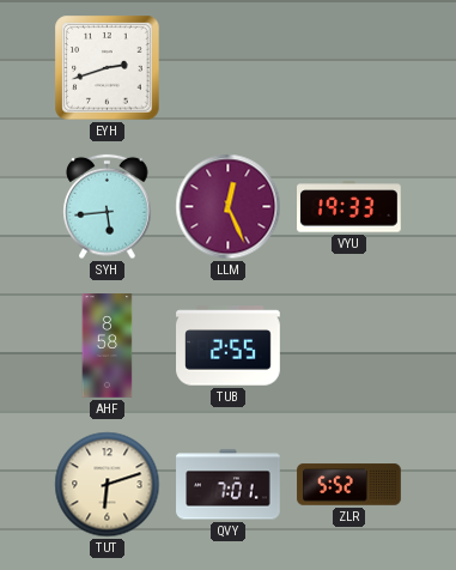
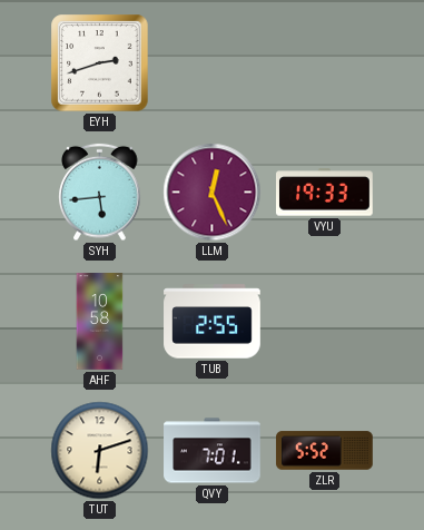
AHF: 8:58 -> 10:58 (100, 322)
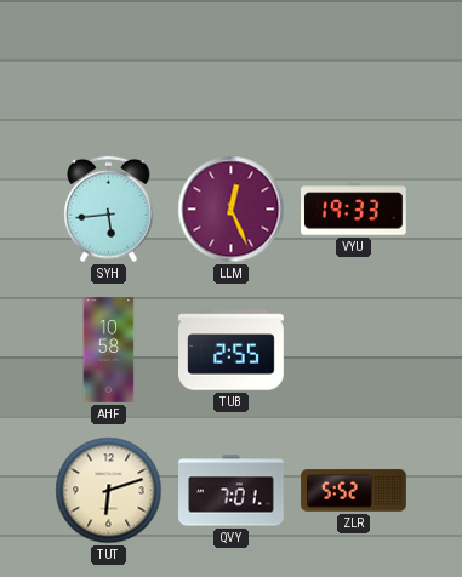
EYH: 2:42 -> none (100, 63)
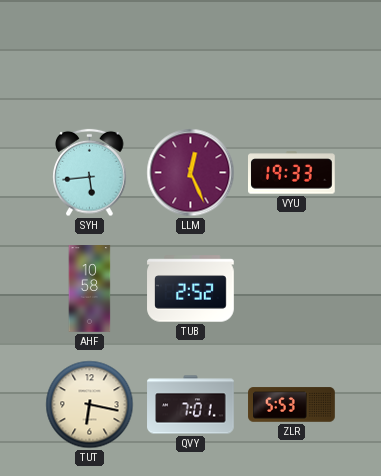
TUB: 2:55 -> 2:52 (191, 289)
TUT: 6:12 -> 6:17 (90, 405)
ZLR: 5:52 -> 5:53 (292, 405)
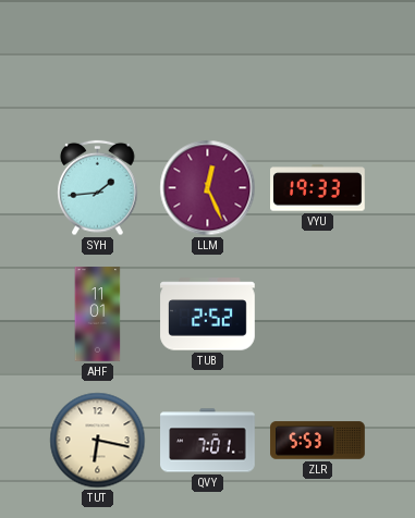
SYH: 5:44 -> 1:44 (98, 188)
AHF: 10:58 -> 11:01 (98, 314)
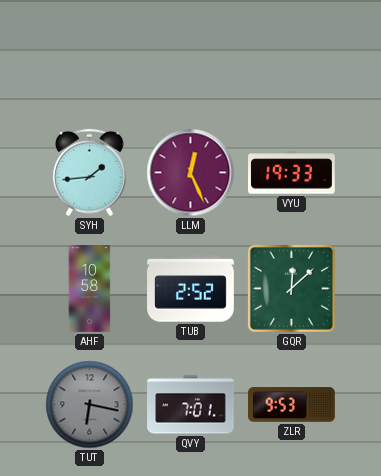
AHF: 11:01 -> 10:58 (90, 289)
GQR: none -> 12:08 (291, 288)
TUT dial: cream -> grey (90, 405)
ZLR: 5:53 -> 9:53 (292, 405)
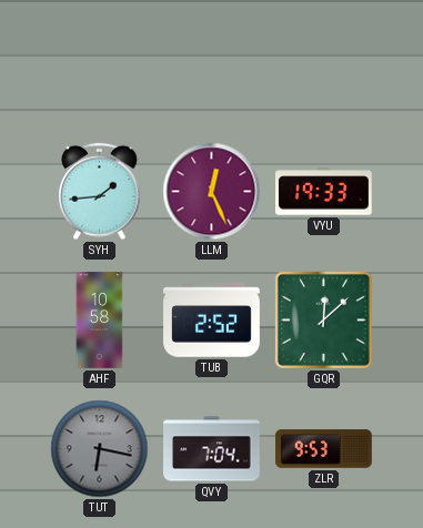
QVY: 7:01 -> 7:04 (212, 449)
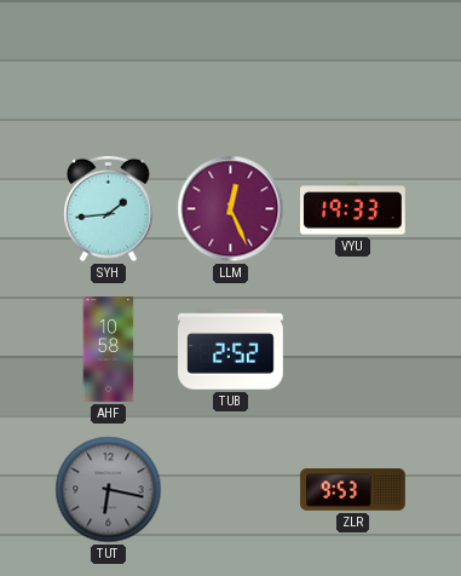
GQR: 12:08 -> none (323, 319)
QVY: 7:04 -> none (212, 449)
